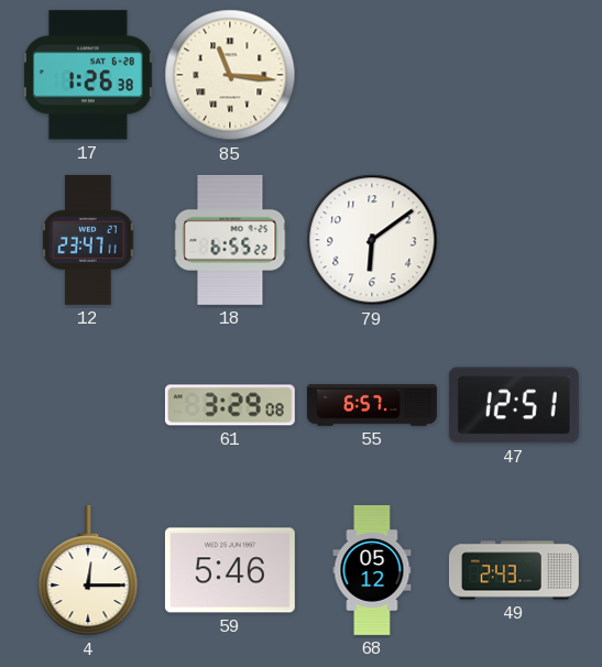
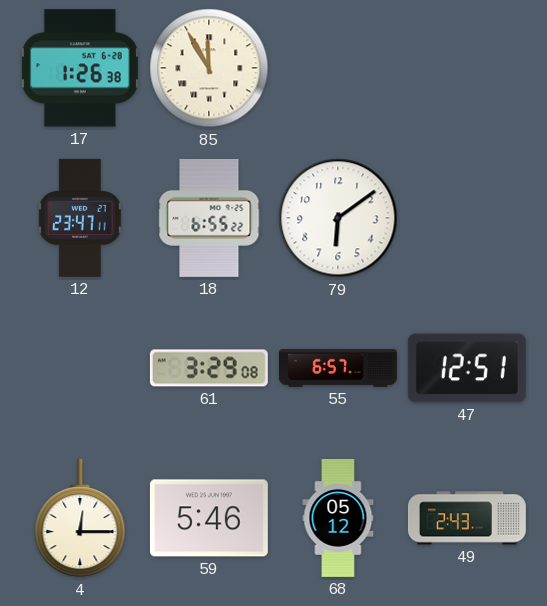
85: 11:16 -> 11:55 (209, 68)
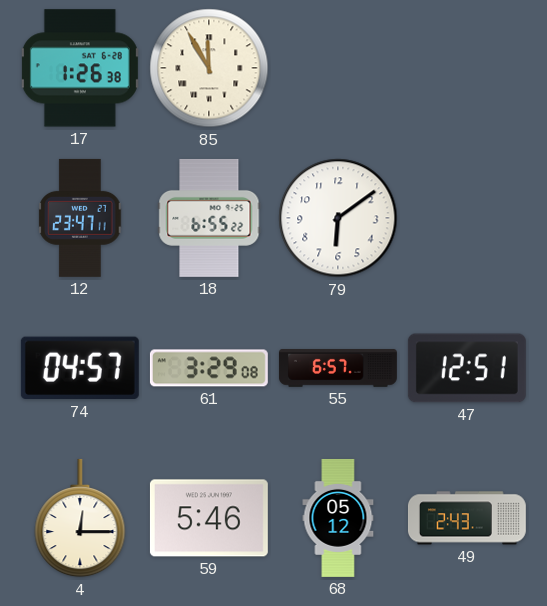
74: none -> 04:57 (80, 368)
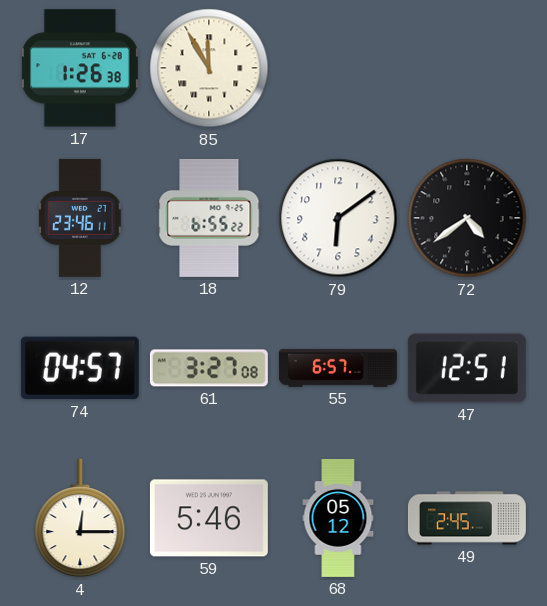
12: 23:47 -> 23:46 (80, 218)
72: none -> 4:39 (467, 218)
61: 3:29 -> 3:27 (209, 368)
49: 2:43 -> 2:45 (467, 518)
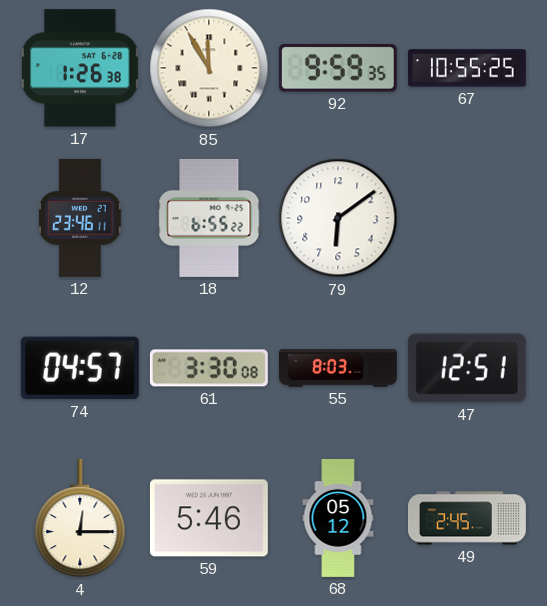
92: none -> 9:59 (338, 68)
67: none -> 10:55 (467, 68)
72: 4:39 -> none (467, 218)
61: 3:27 -> 3:30 (209, 368)
55: 6:57 -> 8:03 (338, 368)
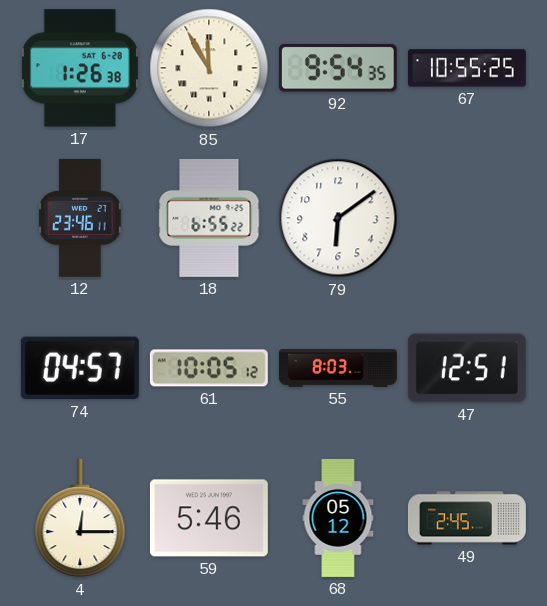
92: 9:59 -> 9:54 (338, 68)
61: 3:30 -> 10:05 (209, 368)
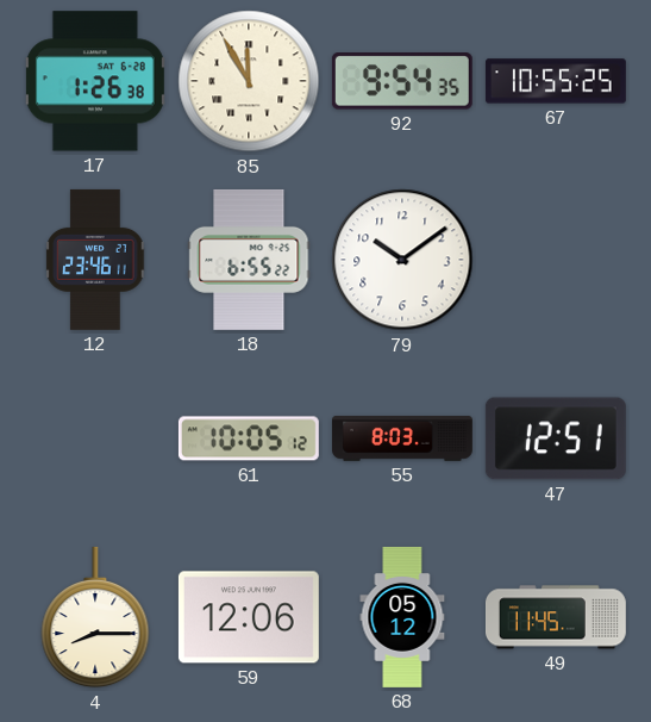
79: 6:09 -> 10:09 (402, 260)
74: 04:57 -> none (80, 368)
4: 12:15 -> 8:15 (95, 617)
59: 5:46 -> 12:06 (249, 617)
49: 2:45 -> 11:45 (556, 617)
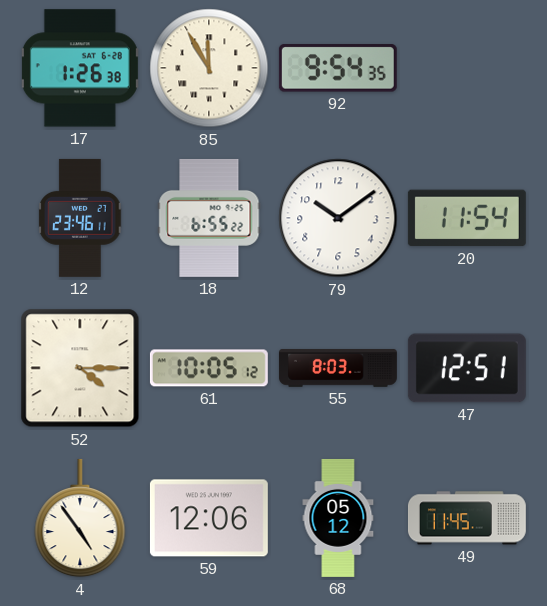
67: 10:55 -> none (556, 81)
20: none -> 11:54 (467, 218)
52: none -> 4:15 (80, 368)
4: 8:15 -> 4:54 (80, 518)
